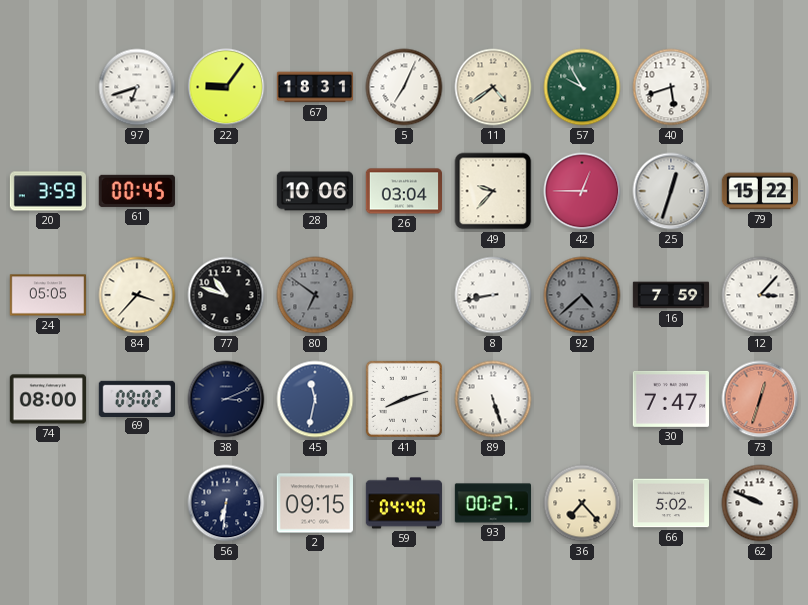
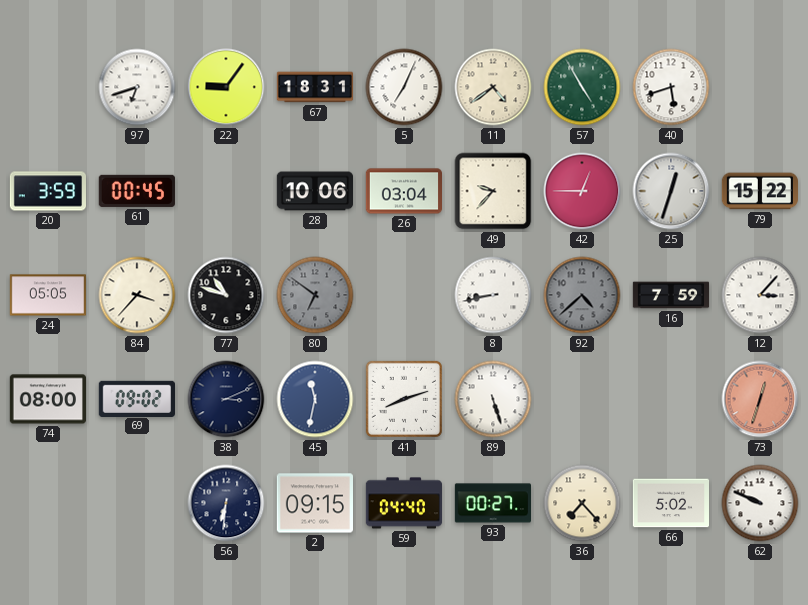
57: 9:55 -> 4:55 (582, 87)
30: 7:47 -> none (670, 399)
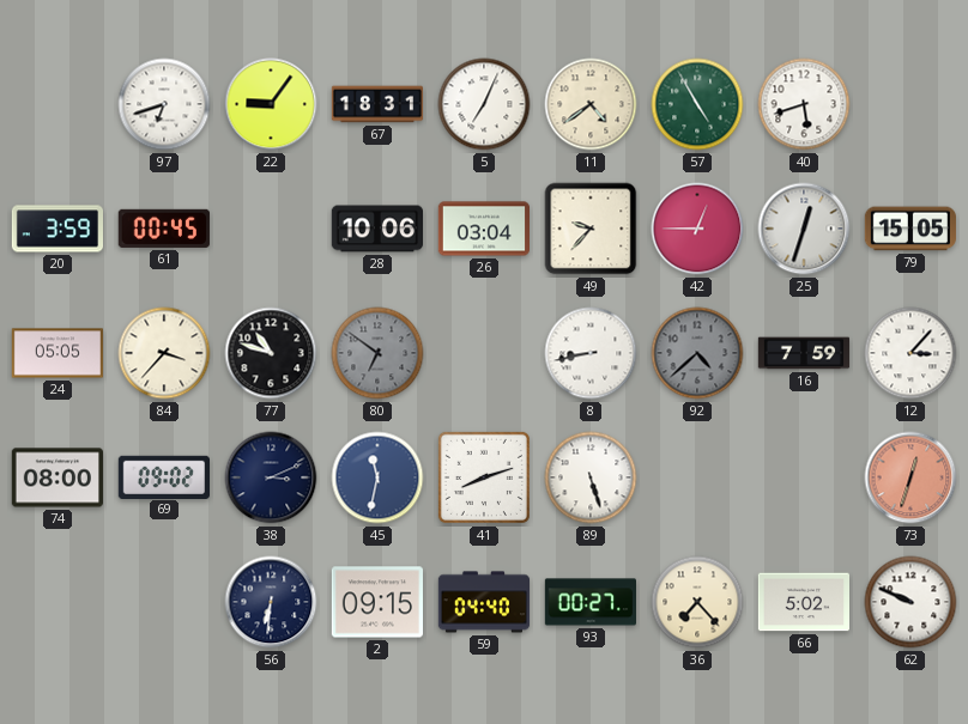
79: 15:22 -> 15:05 (909, 229)
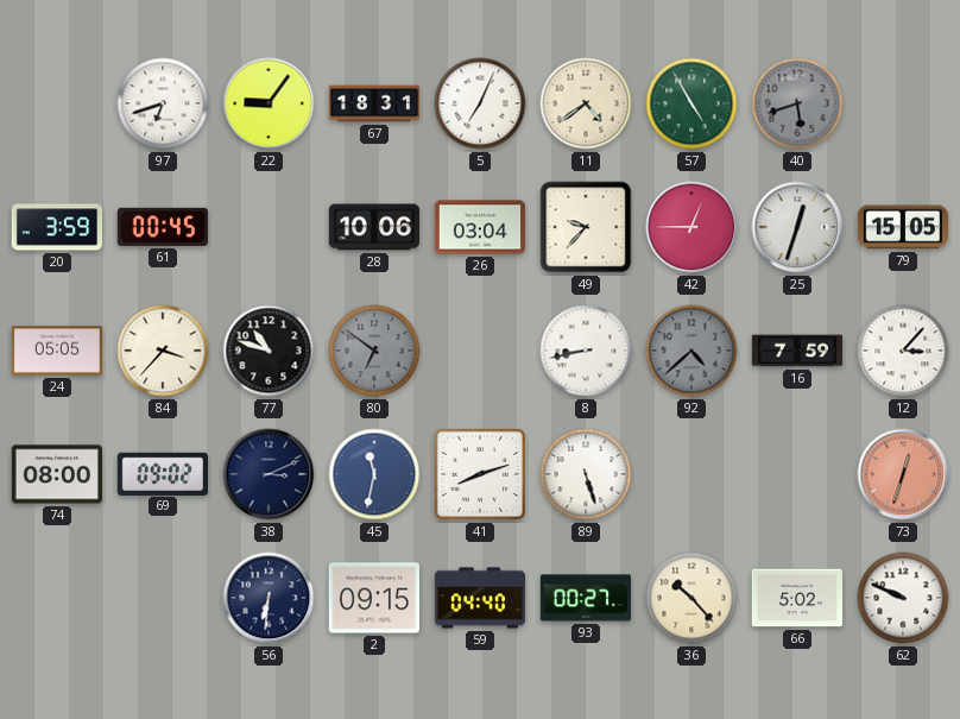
40 dial: white -> grey (797, 103)
36: 7:23 -> 10:23 (691, 598)
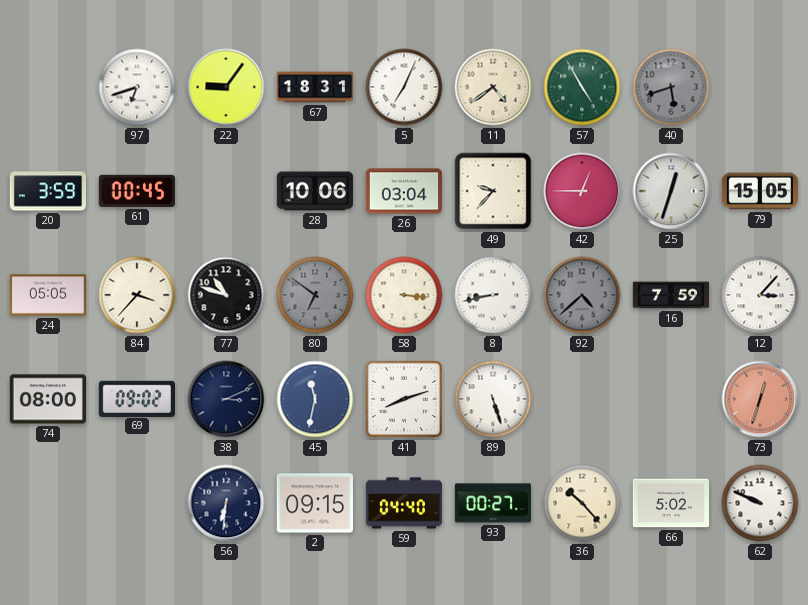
58: none -> 3:16 (404, 295)
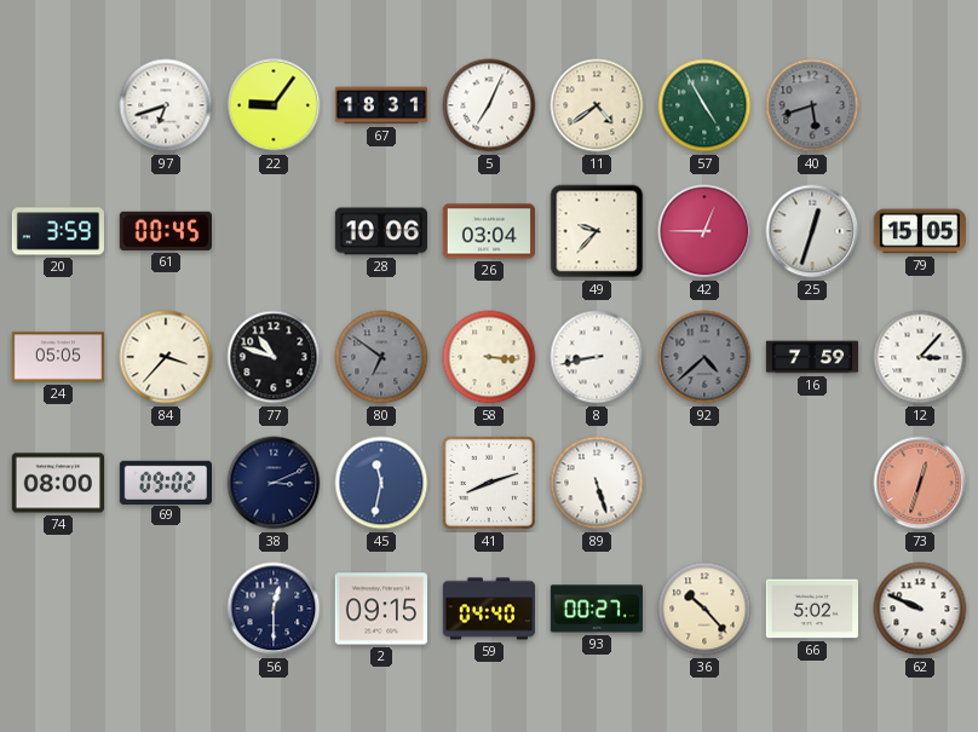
56: 6:31 -> 12:30 (274, 609)
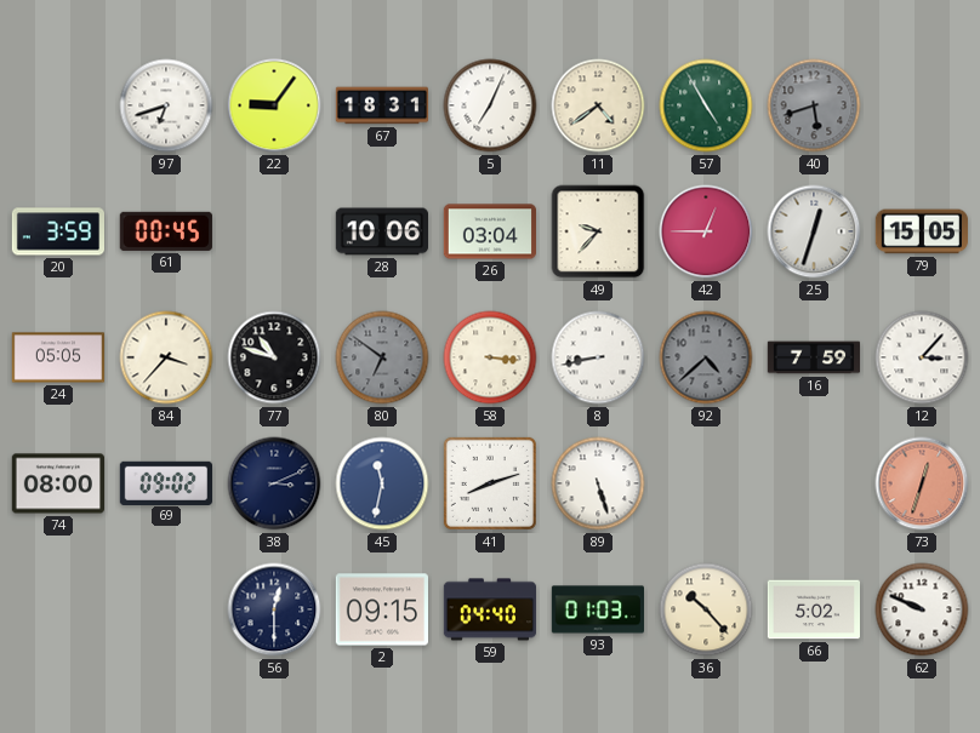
93: 00:27 -> 01:03 (598, 609)
